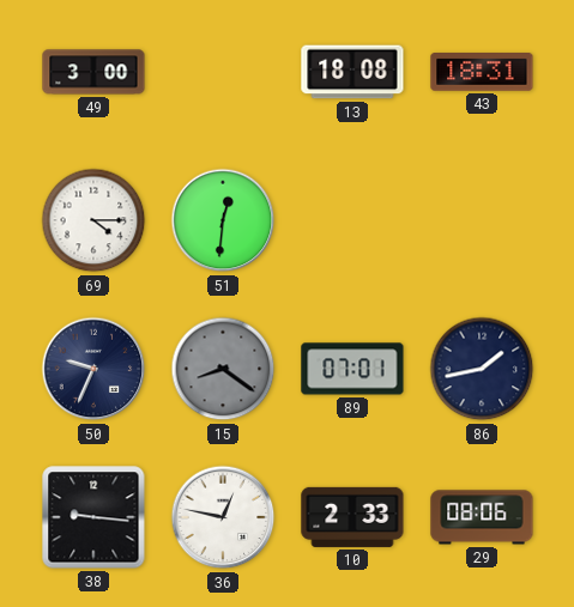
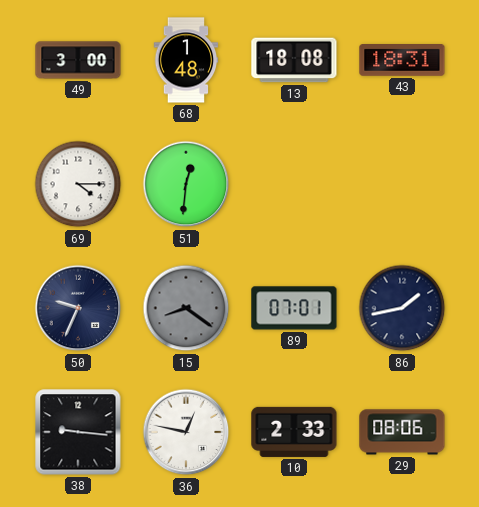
68: none -> 1:48 (186, 60)
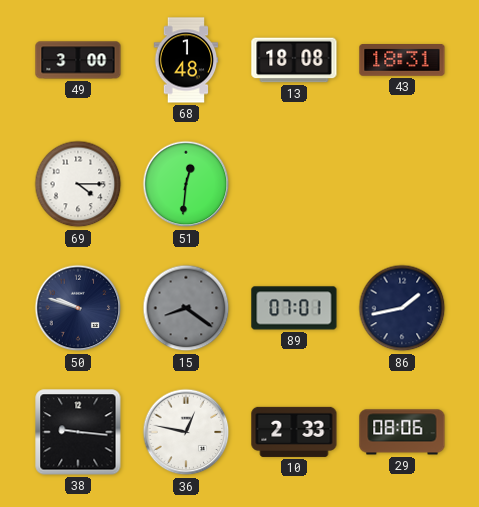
50: 9:34 -> 9:48 (78, 308)
